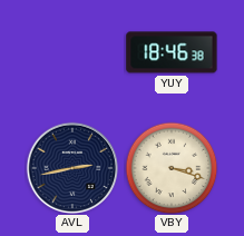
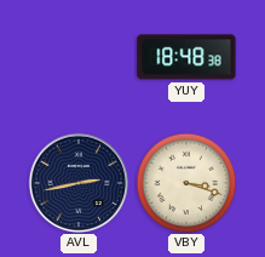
YUY: 18:46 -> 18:48 (186, 57)
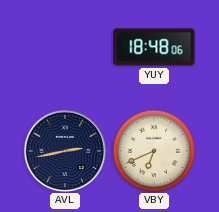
YUY: 18:48:38 -> 18:48:06 (154, 47)
VBY: 3:18 -> 6:41 (154, 151)
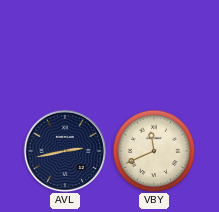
YUY: 18:48 -> none (154, 47)
VBY: 6:41 -> 11:41 (154, 151)
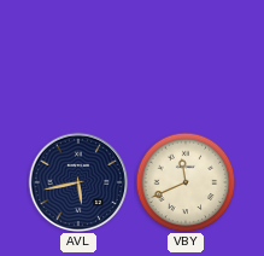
AVL: 2:43 -> 5:43 (78, 182)
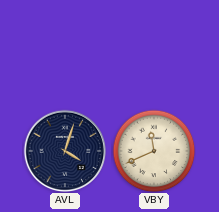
AVL: 5:43 -> 4:03 (65, 151)
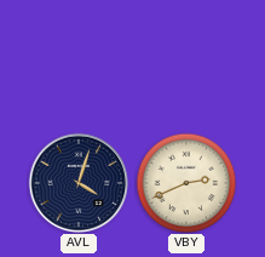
VBY: 11:41 -> 2:41 (186, 183)
